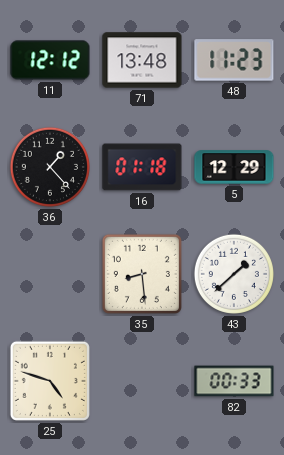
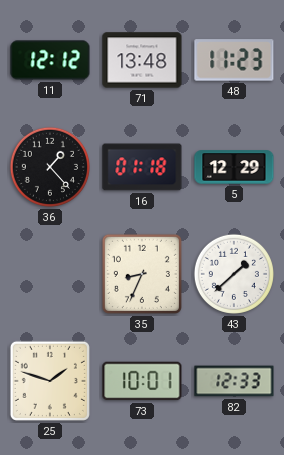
35: 8:29 -> 8:34 (142, 274)
25: 4:48 -> 1:48 (50, 381)
73: none -> 10:01 (142, 381)
82: 00:33 -> 12:33 (234, 381)
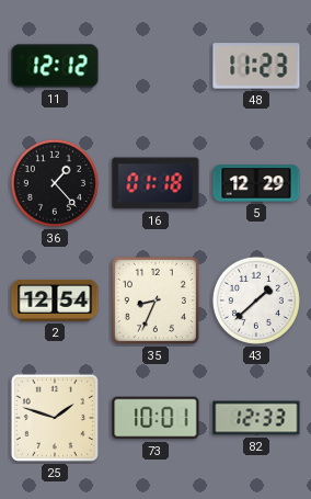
71: 13:48 -> none (142, 60)
2: none -> 12:54 (55, 300)
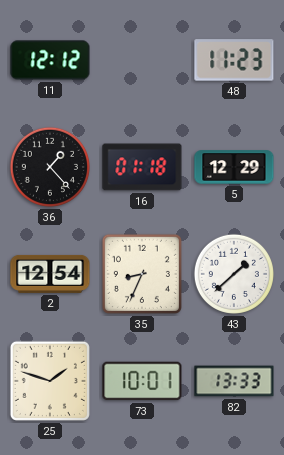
82: 12:33 -> 13:33 (234, 381)
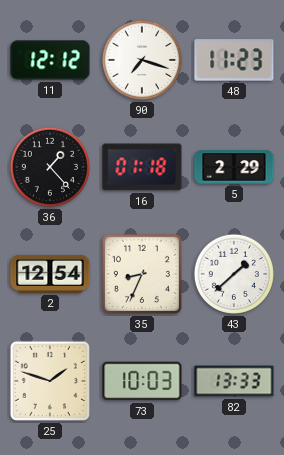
90: none -> 7:18 (142, 60)
5: 12:29 -> 2:29 (234, 167)
73: 10:01 -> 10:03 (142, 381)
